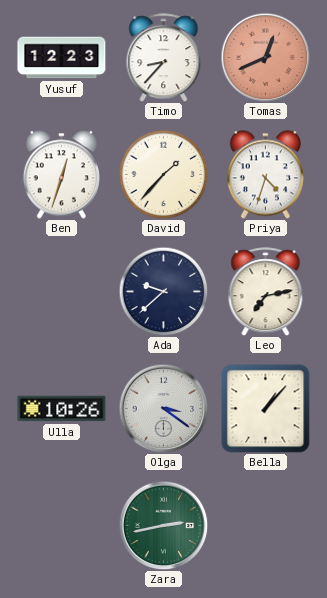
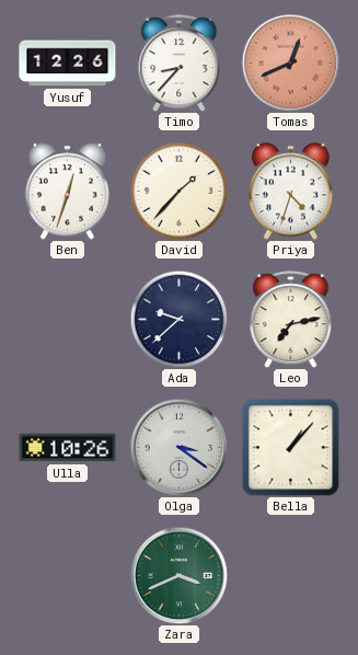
Yusuf: 12:23 -> 12:26 (68, 64)
Zara: 2:43 -> 3:41 (178, 575)
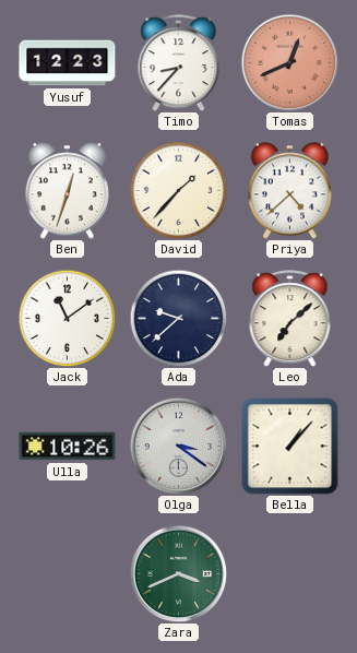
Yusuf: 12:26 -> 12:23 (68, 63)
Priya: 4:33 -> 4:38 (289, 191)
Jack: none -> 11:09 (67, 318)
Leo: 7:13 -> 7:08 (290, 319)
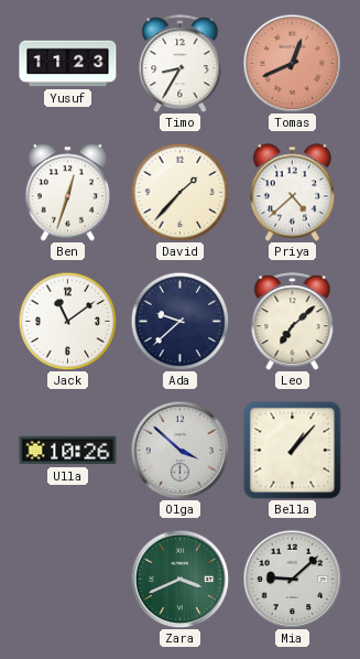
Yusuf: 12:23 -> 11:23 (68, 64)
Timo: 8:37 -> 8:35 (181, 64)
Olga: 3:21 -> 3:52 (179, 450)
Mia: none -> 9:08 (292, 579)
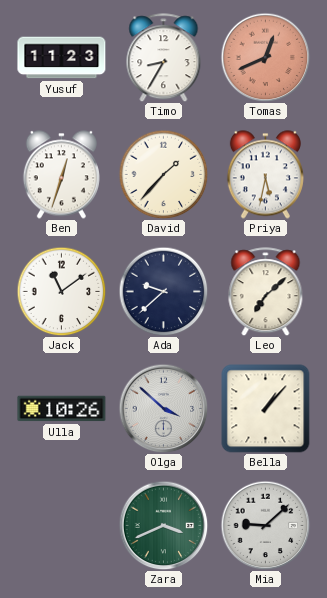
Priya: 4:38 -> 5:32 (265, 175)
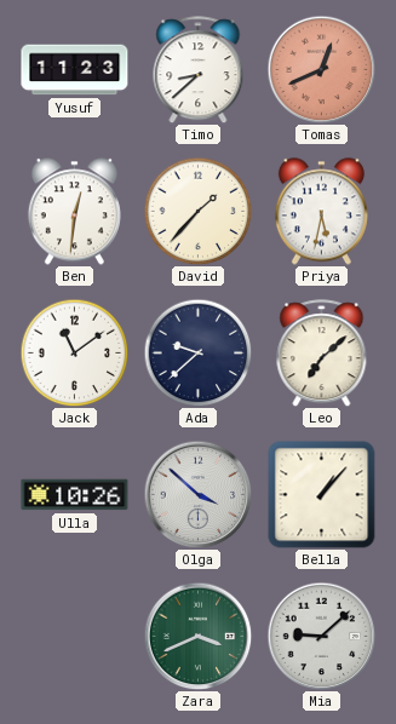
Timo: 8:35 -> 8:38 (199, 70)
Ben: 12:33 -> 12:31 (74, 212)
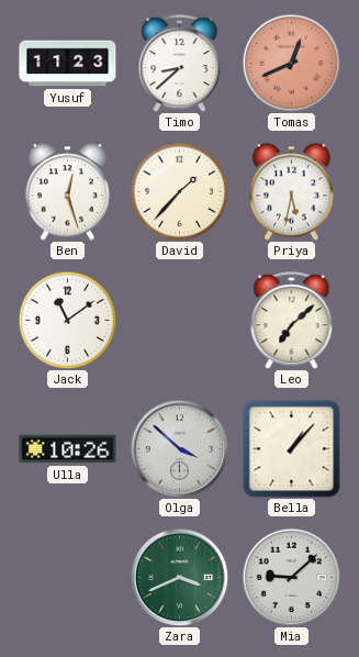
Ben: 12:31 -> 12:27 (67, 192)
Ada: 9:38 -> none (197, 352)
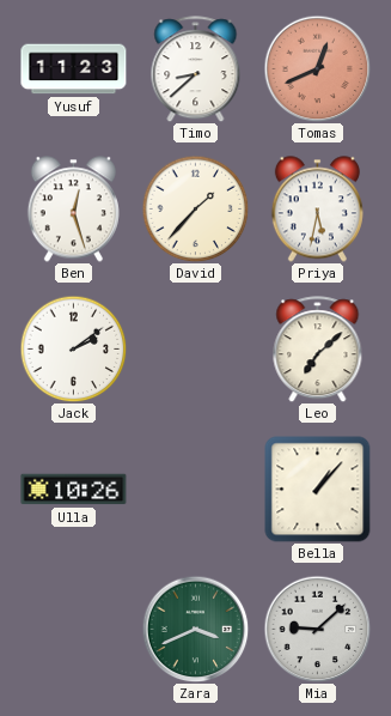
Jack: 11:09 -> 2:09 (73, 348)
Olga: 3:52 -> none (179, 448)
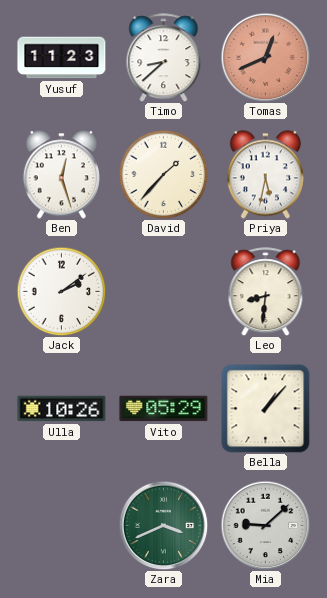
Leo: 7:08 -> 8:31 (266, 292)
Vito: none -> 05:29 (164, 409)
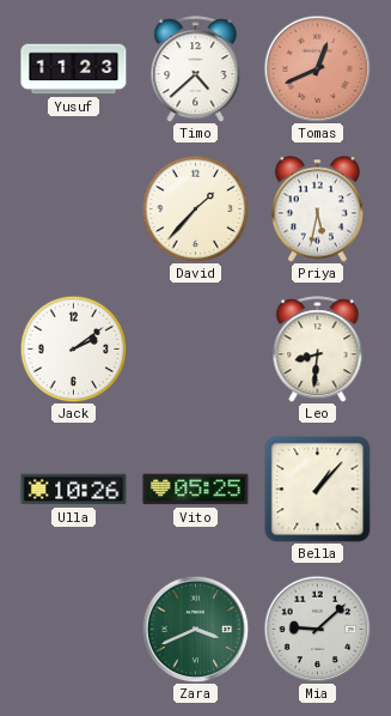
Timo: 8:38 -> 4:38 (196, 69)
Ben: 12:27 -> none (61, 175)
Vito: 05:29 -> 05:25 (196, 490)
